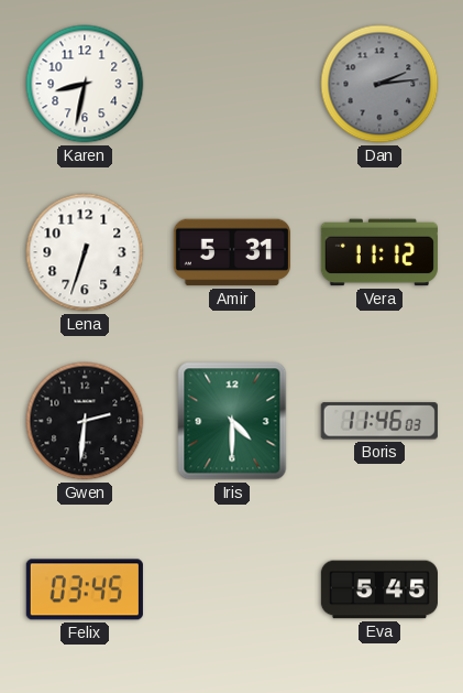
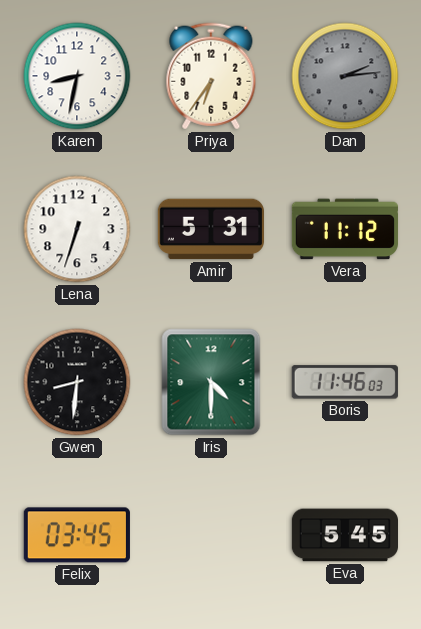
Priya: none -> 6:36 (211, 76)
Gwen: 2:31 -> 8:31 (77, 382)
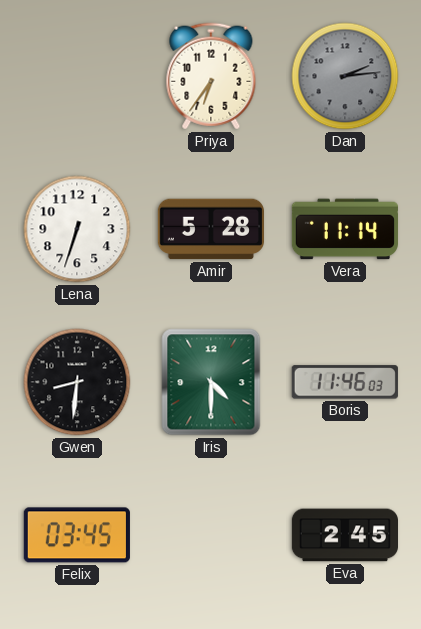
Karen: 8:32 -> none (77, 76)
Amir: 5:31 -> 5:28 (211, 229)
Vera: 11:12 -> 11:14 (345, 229)
Eva: 5:45 -> 2:45 (344, 535)
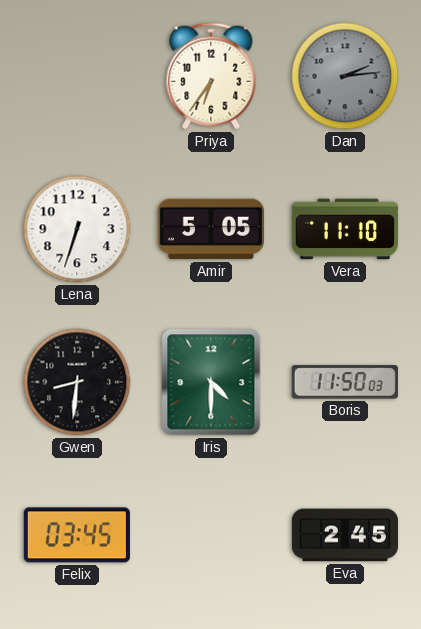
Amir: 5:28 -> 5:05 (211, 229)
Vera: 11:14 -> 11:10 (345, 229)
Boris: 11:46 -> 11:50 (345, 382)
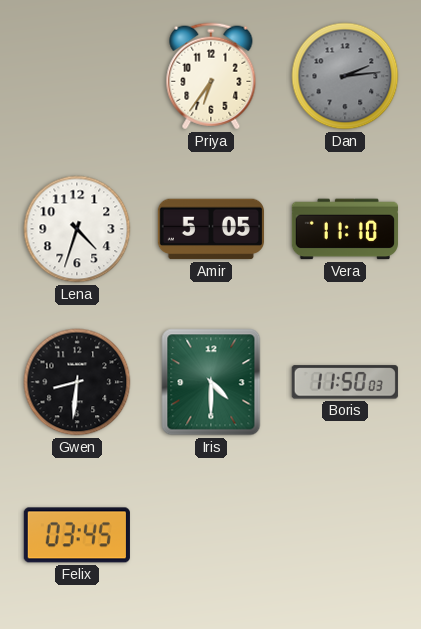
Lena: 6:33 -> 4:33 (77, 229)
Eva: 2:45 -> none (344, 535)
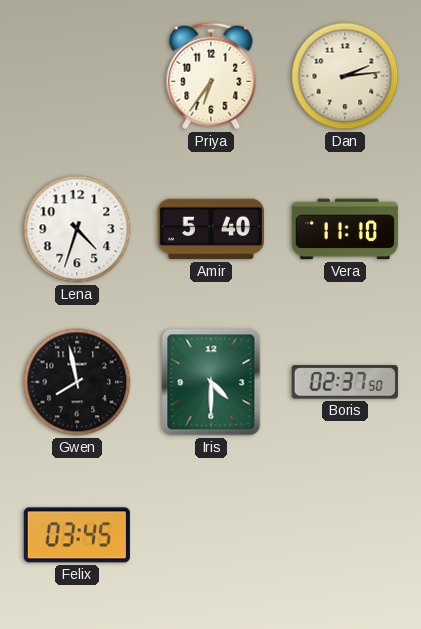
Dan dial: grey -> cream (345, 76)
Amir: 5:05 -> 5:40 (211, 229)
Gwen: 8:31 -> 7:58 (77, 382)
Boris: 11:50 -> 02:37 (345, 382)
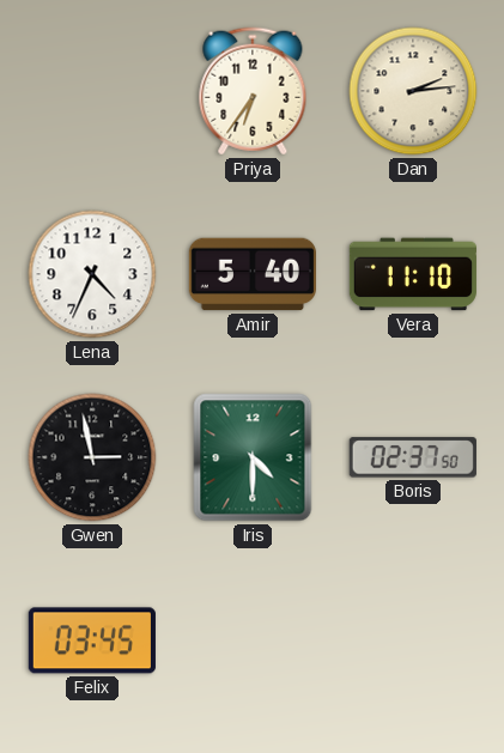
Lena: 4:33 -> 4:34 (92, 274)
Gwen: 7:58 -> 2:58 (92, 457)
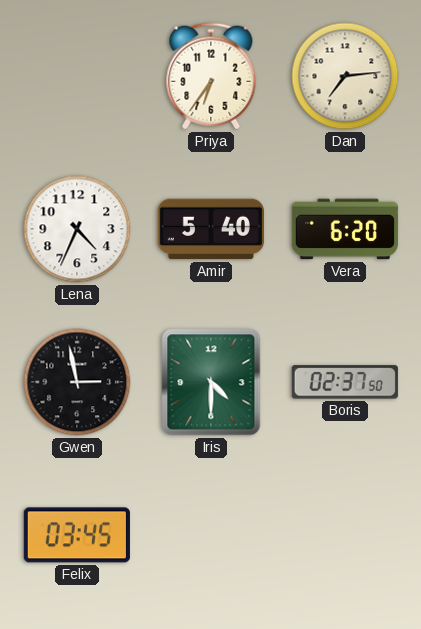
Dan: 2:14 -> 7:14 (345, 76)
Vera: 11:10 -> 6:20 (345, 229)
